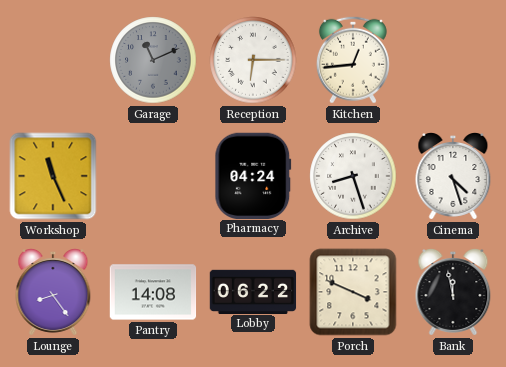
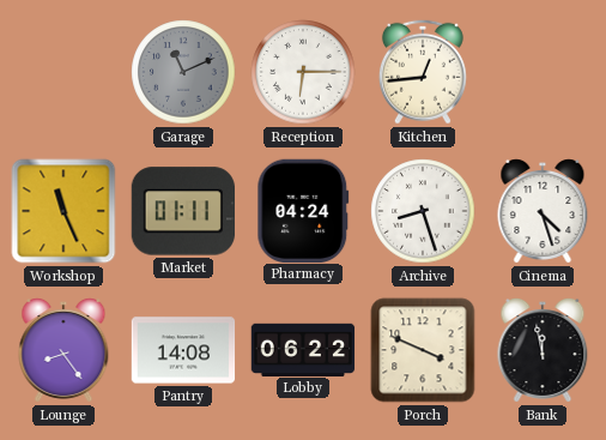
Market: none -> 01:11 (182, 211)
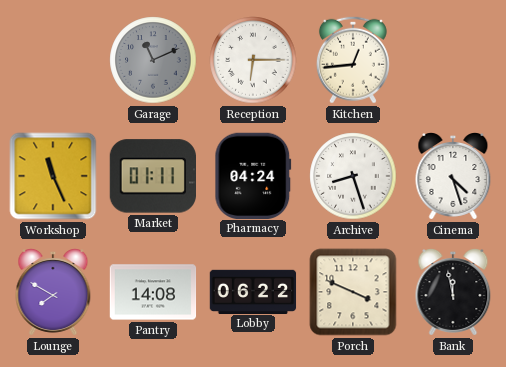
Lounge: 8:24 -> 7:50 (53, 293)
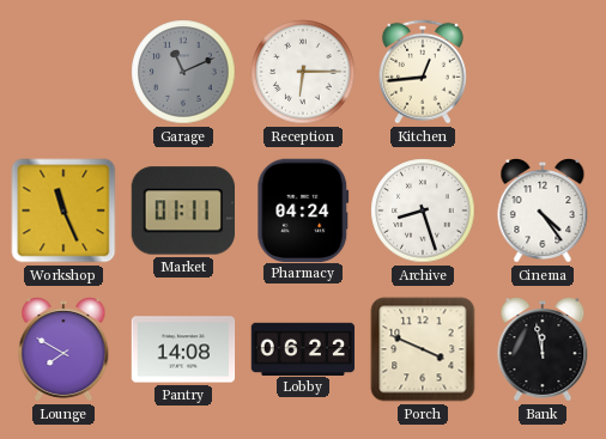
Cinema: 4:27 -> 4:24 (543, 212)
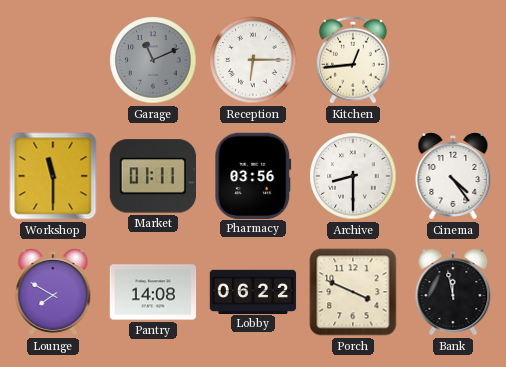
Workshop: 11:26 -> 11:30 (53, 176)
Pharmacy: 04:24 -> 03:56 (253, 175)
Archive: 8:27 -> 8:30 (353, 176)
